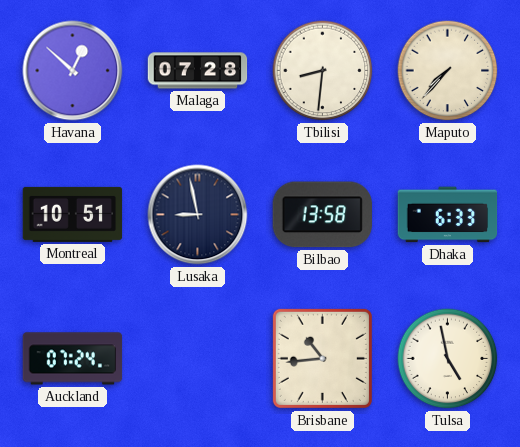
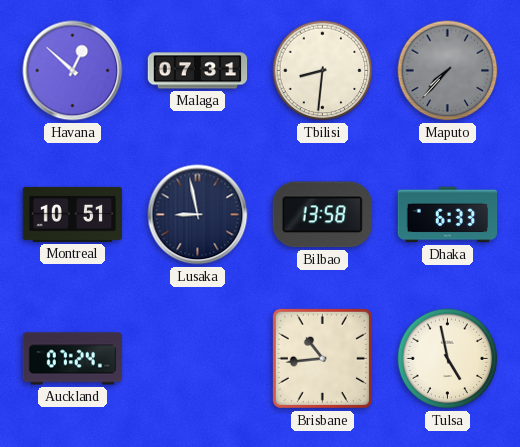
Malaga: 07:28 -> 07:31 (198, 71)
Maputo dial: cream -> grey (448, 71)
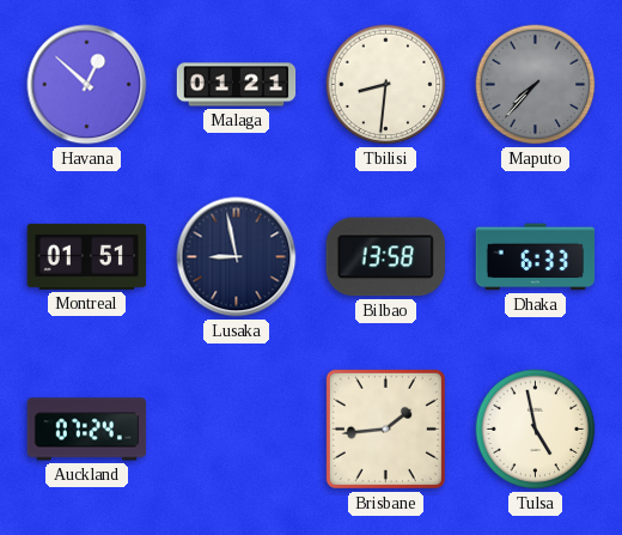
Malaga: 07:31 -> 01:21 (237, 85)
Montreal: 10:51 -> 01:51 (87, 256)
Brisbane: 10:44 -> 1:44 (385, 428)
